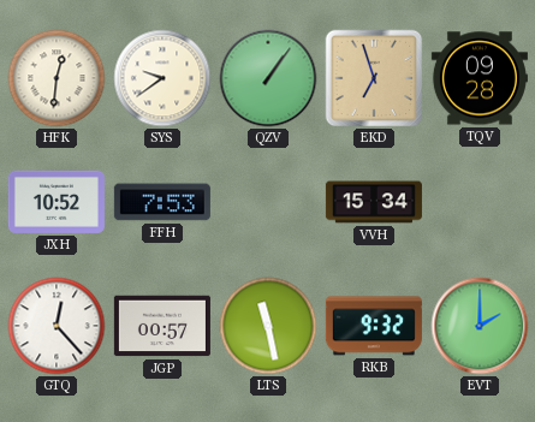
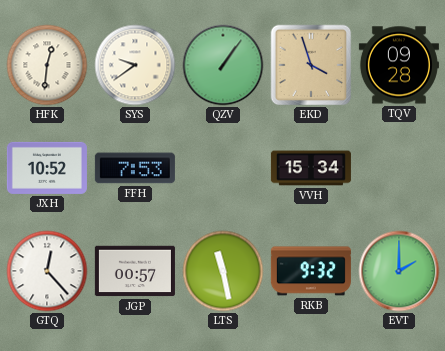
EKD: 6:57 -> 3:57 (311, 65)
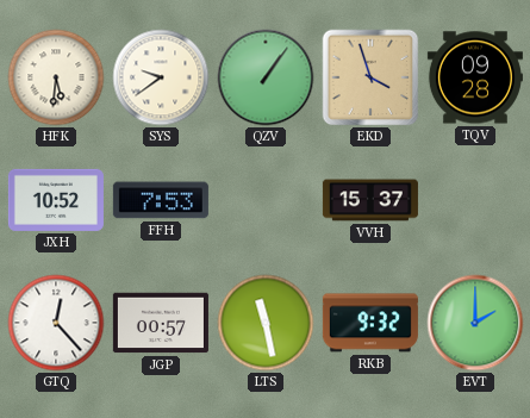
HFK: 12:31 -> 5:31 (56, 77)
VVH: 15:34 -> 15:37 (370, 200)
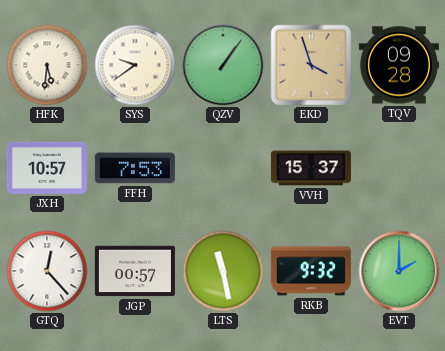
JXH: 10:52 -> 10:57 (47, 168)
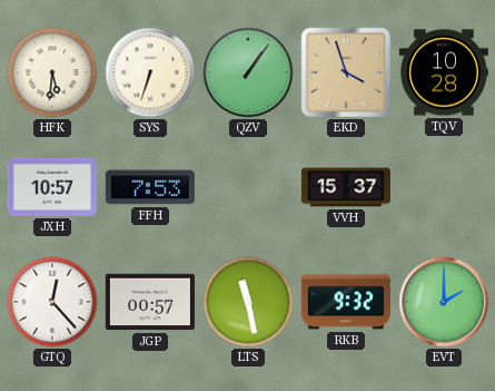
SYS: 9:39 -> 6:33 (150, 72)
TQV: 09:28 -> 10:28 (444, 72)
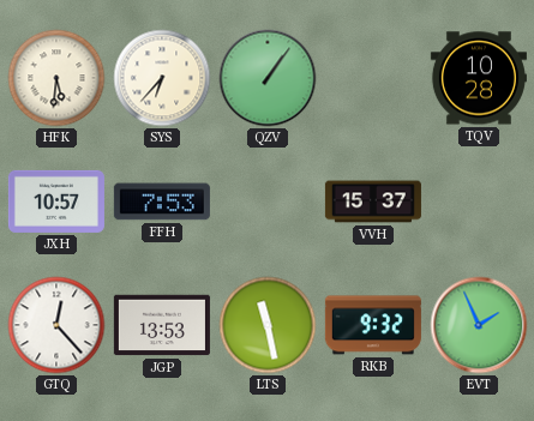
SYS: 6:33 -> 6:37 (162, 78)
EKD: 3:57 -> none (346, 72)
JGP: 00:57 -> 13:53 (162, 325)
EVT: 2:00 -> 1:56 (479, 325)
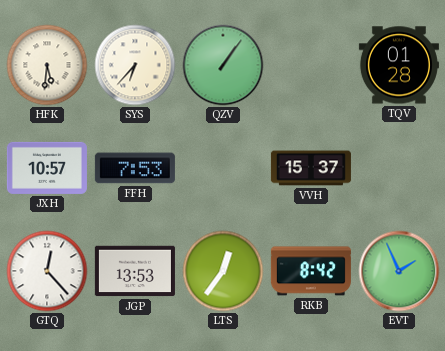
TQV: 10:28 -> 01:28 (399, 65)
LTS: 11:28 -> 12:36 (223, 271)
RKB: 9:32 -> 8:42 (311, 271)
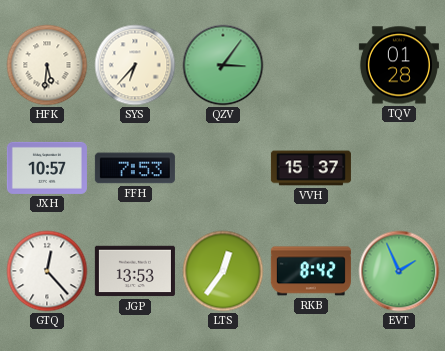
QZV: 1:06 -> 3:06 (223, 65)
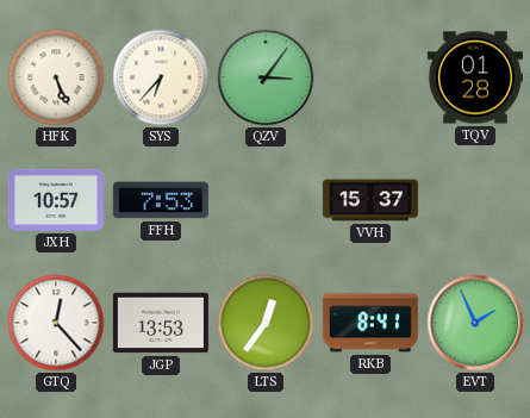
HFK: 5:31 -> 5:26 (56, 77)
RKB: 8:42 -> 8:41 (370, 323)
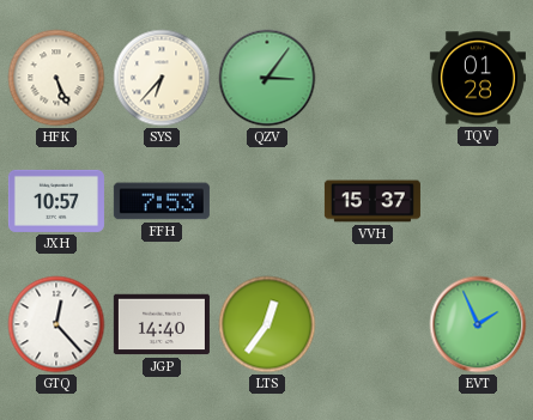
JGP: 13:53 -> 14:40 (162, 324)
RKB: 8:41 -> none (370, 323)
